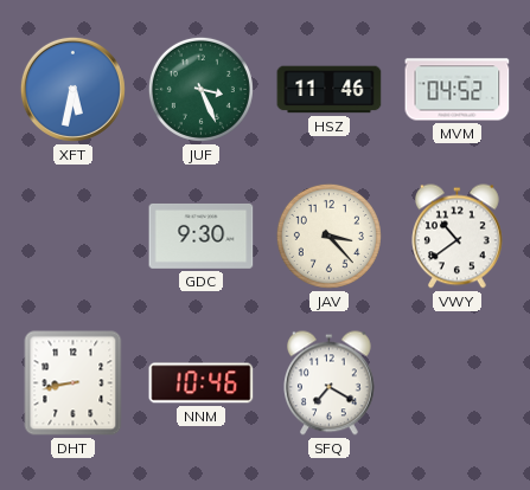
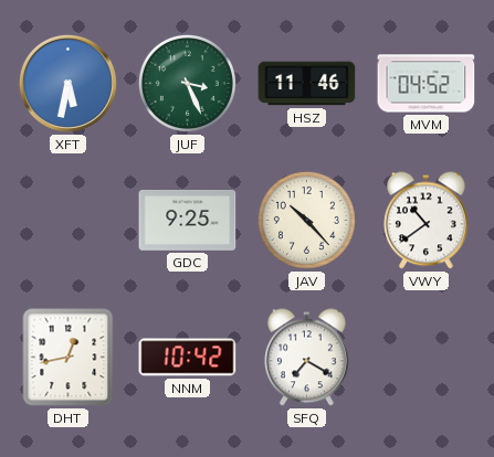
GDC: 9:30 -> 9:25 (188, 220)
JAV: 3:23 -> 10:23 (306, 220)
DHT: 8:43 -> 12:43 (69, 358)
NNM: 10:46 -> 10:42 (188, 358)
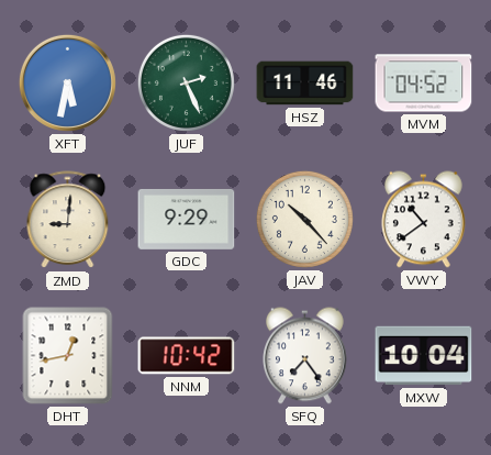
JUF: 3:26 -> 2:26 (186, 82)
ZMD: none -> 9:01 (68, 220)
GDC: 9:25 -> 9:29 (187, 219)
SFQ: 7:20 -> 7:24 (305, 356)
MXW: none -> 10:04 (424, 356)
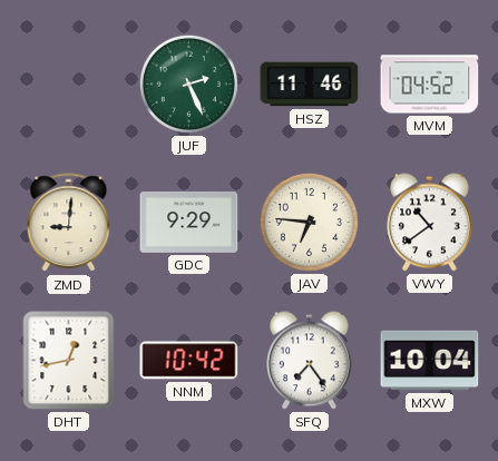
XFT: 5:32 -> none (67, 82)
JAV: 10:23 -> 6:46 (309, 222)
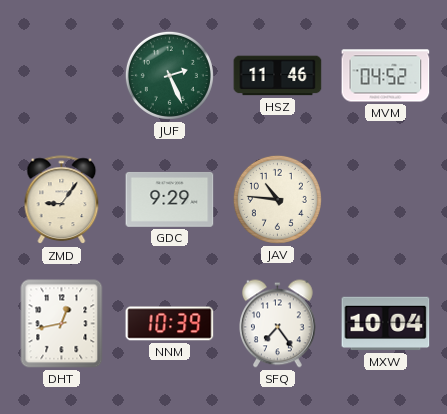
ZMD: 9:01 -> 9:06 (62, 200)
JAV: 6:46 -> 10:46 (277, 199)
VWY: 10:39 -> none (430, 223)
NNM: 10:42 -> 10:39 (170, 324)
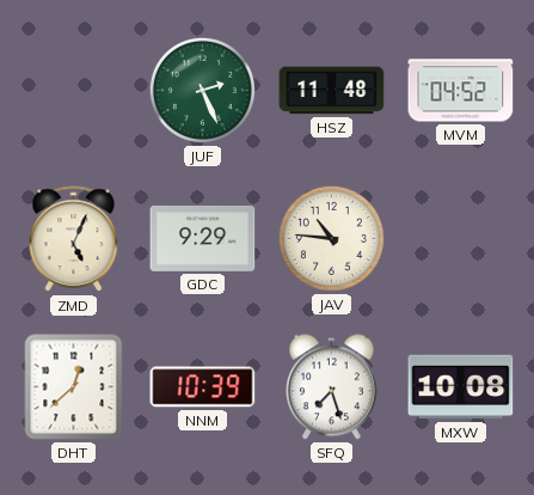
HSZ: 11:46 -> 11:48 (332, 91)
ZMD: 9:06 -> 5:04 (74, 239)
DHT: 12:43 -> 12:38 (74, 387)
SFQ: 7:24 -> 7:27 (332, 387)
MXW: 10:04 -> 10:08 (461, 387)
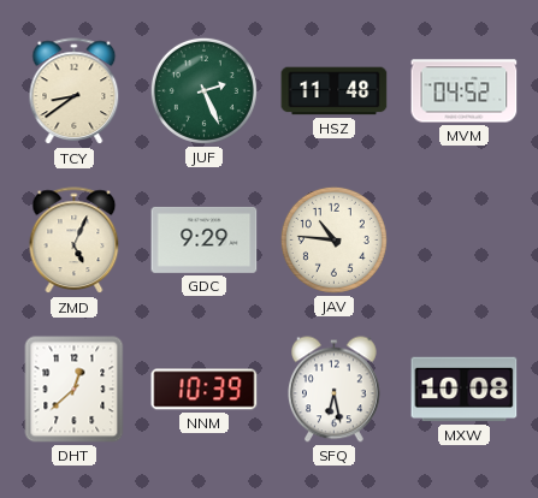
TCY: none -> 8:39 (75, 91)
SFQ: 7:27 -> 6:28 (335, 390)
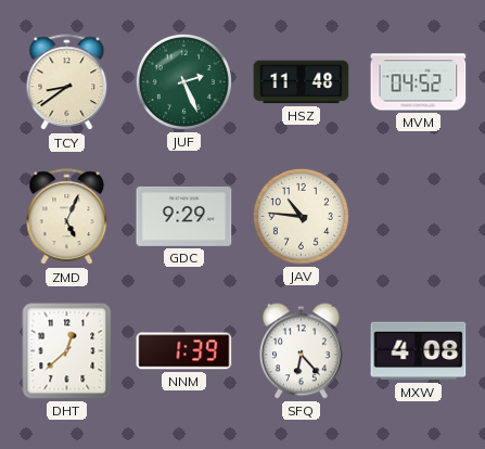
NNM: 10:39 -> 1:39 (184, 351)
SFQ: 6:28 -> 6:23 (302, 351)
MXW: 10:08 -> 4:08 (419, 351)
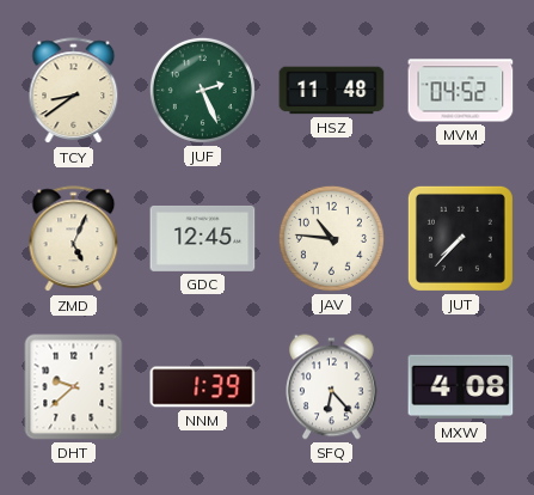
GDC: 9:29 -> 12:45 (203, 238)
JUT: none -> 7:37 (460, 238)
DHT: 12:38 -> 9:38 (74, 387)
